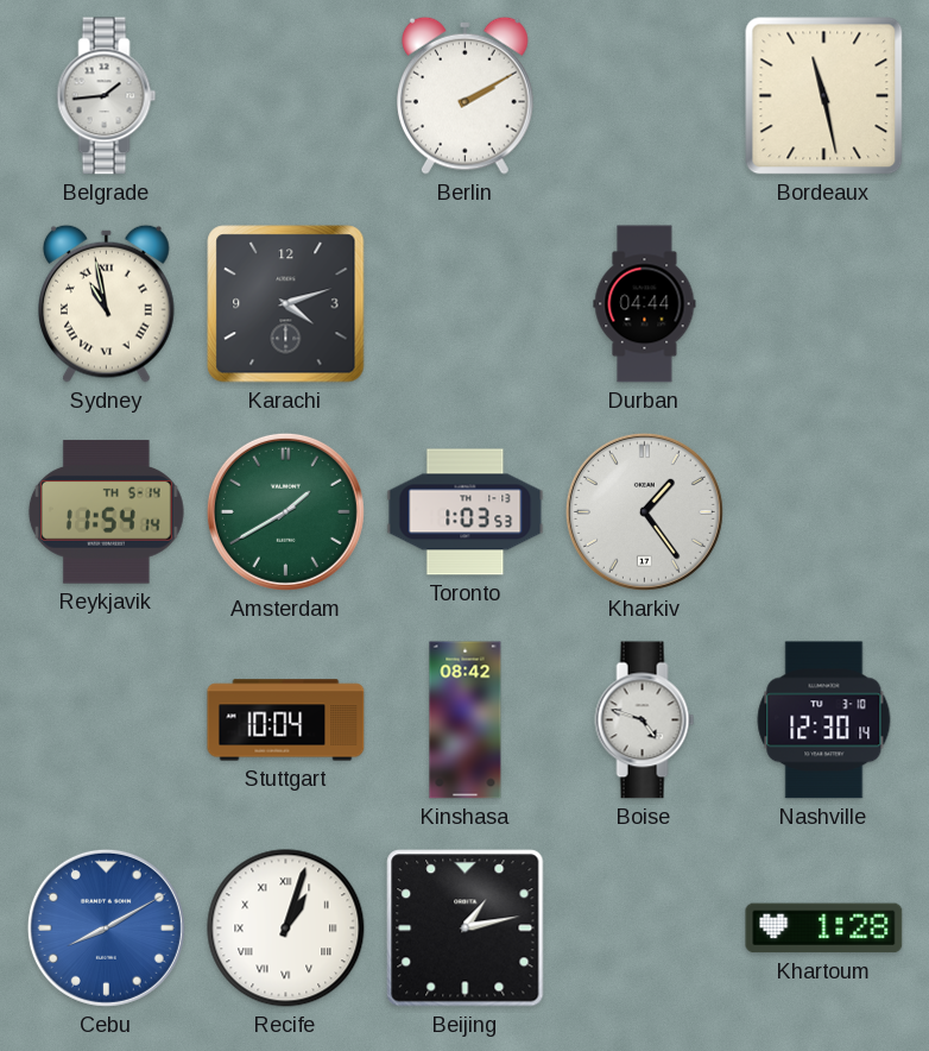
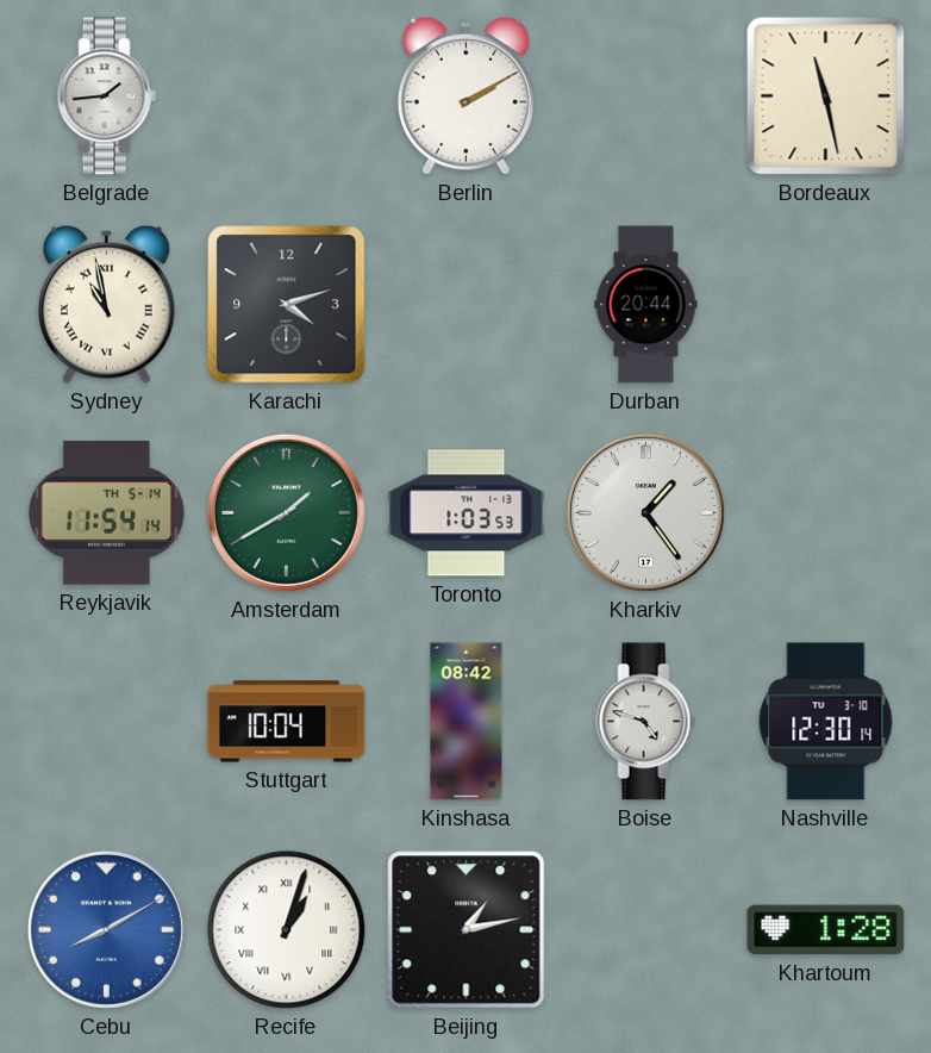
Durban: 04:44 -> 20:44 (646, 305)
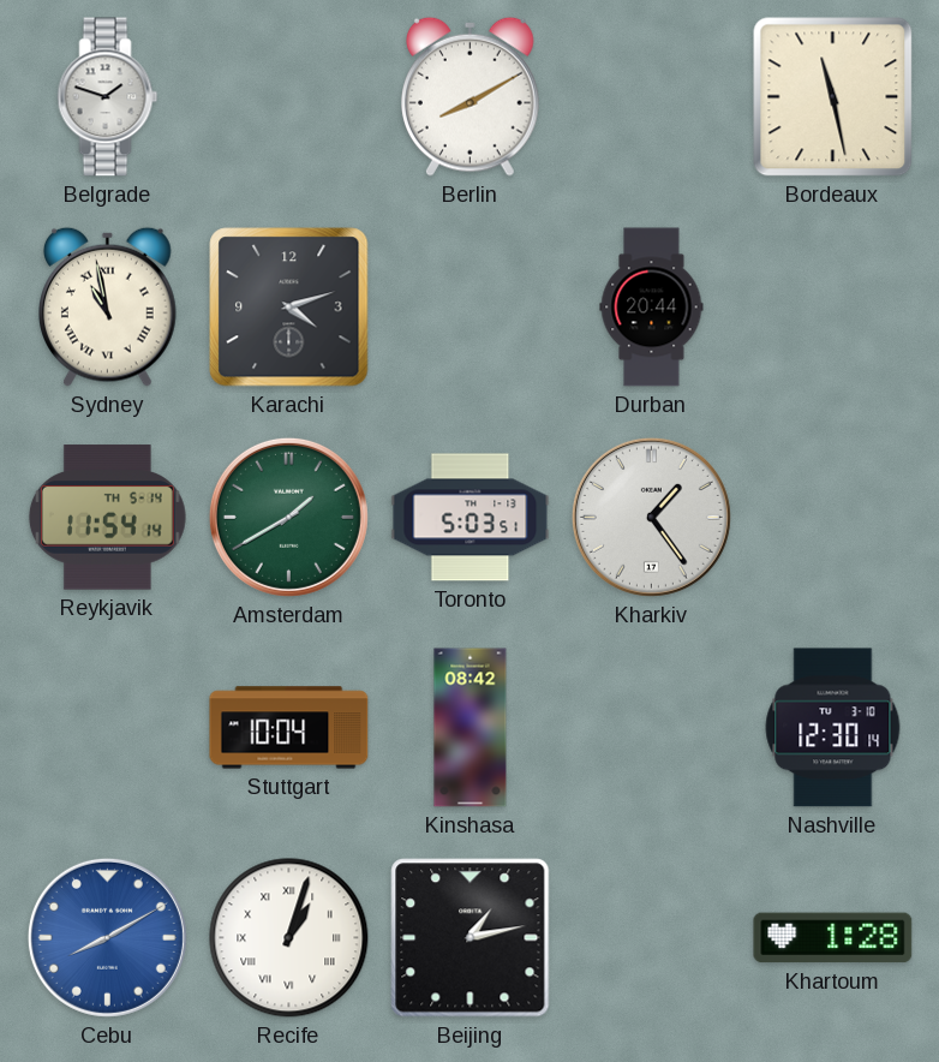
Belgrade: 1:44 -> 1:48 (108, 97)
Berlin: 2:10 -> 8:10 (471, 96)
Toronto: 1:03 -> 5:03 (471, 518)
Boise: 4:48 -> none (646, 722)
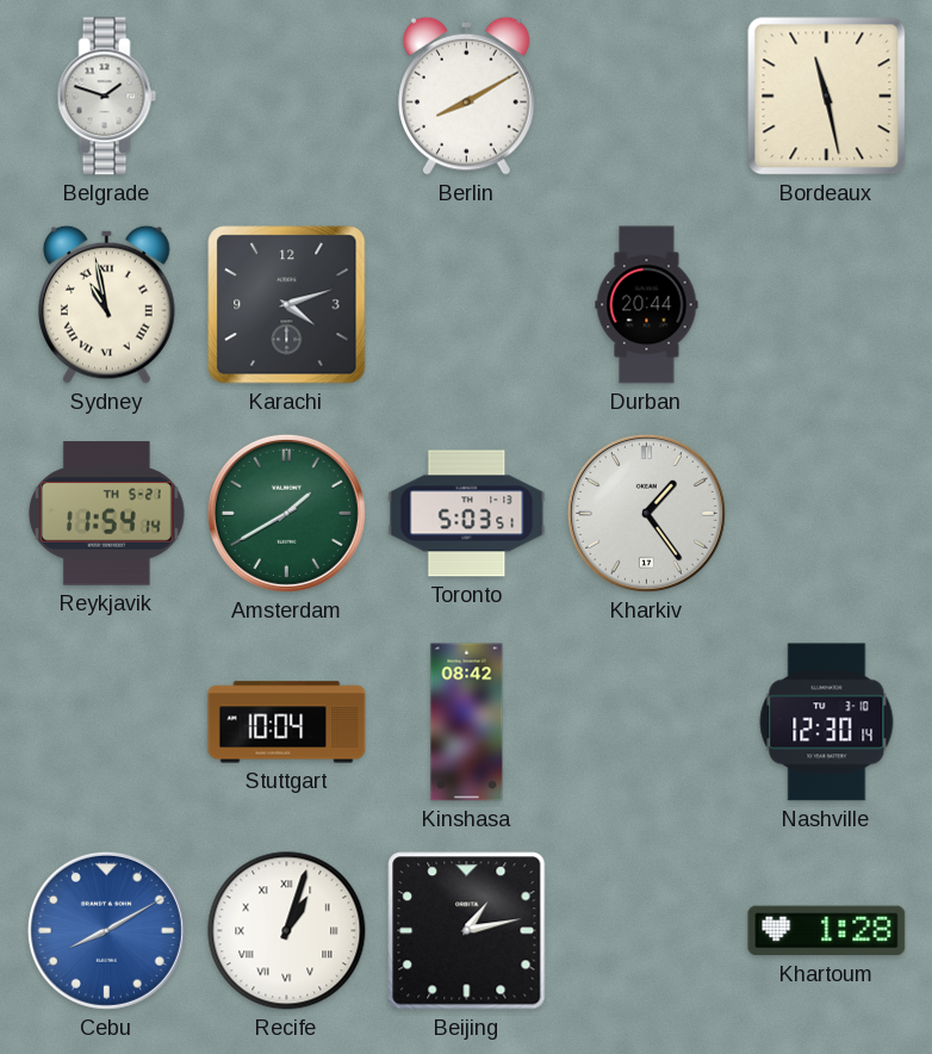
Reykjavik date: TH 5-14 -> TH 5-21 (106, 514)
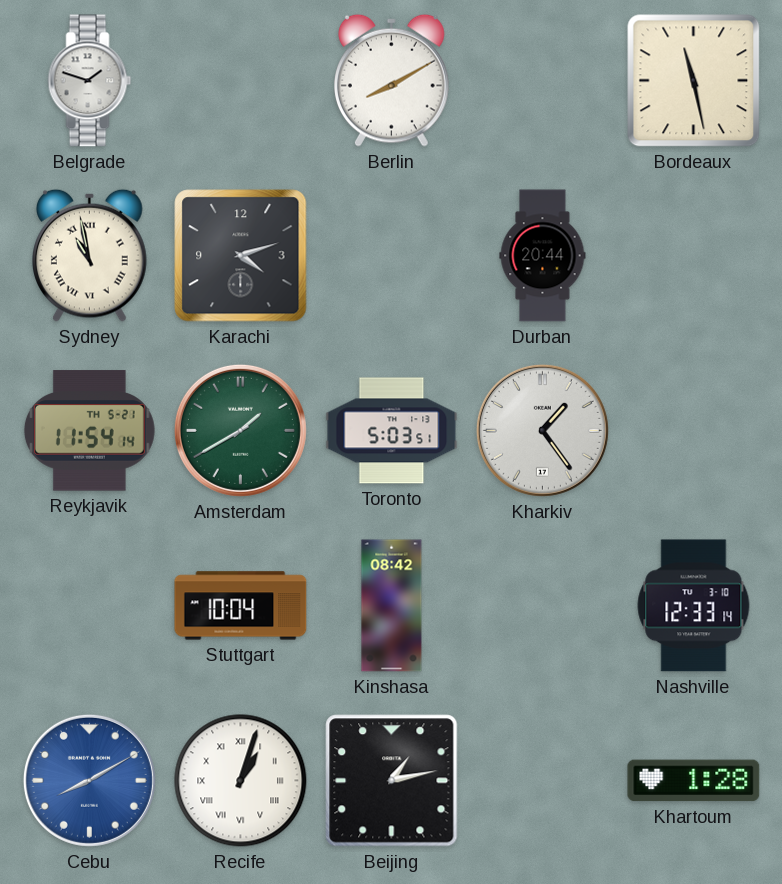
Nashville: 12:30 -> 12:33 (694, 606)
